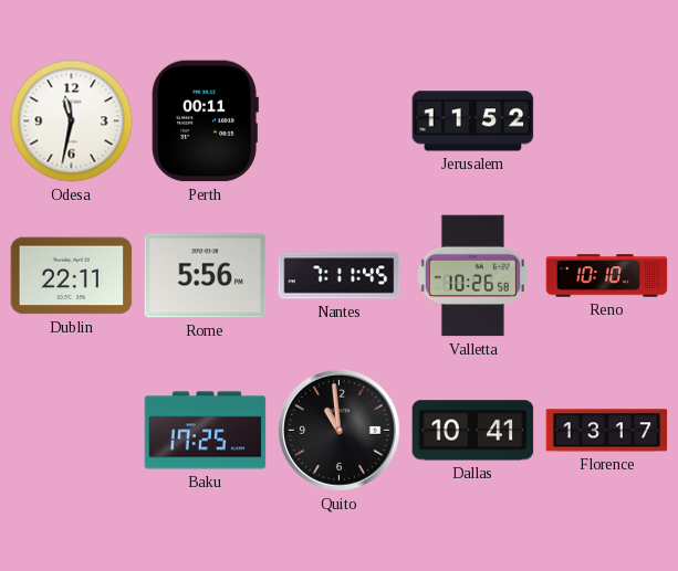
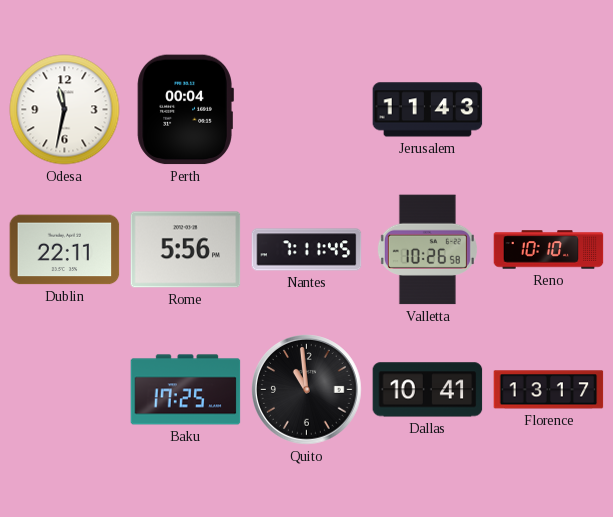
Perth: 00:11 -> 00:04 (185, 110)
Jerusalem: 11:52 -> 11:43 (428, 110)
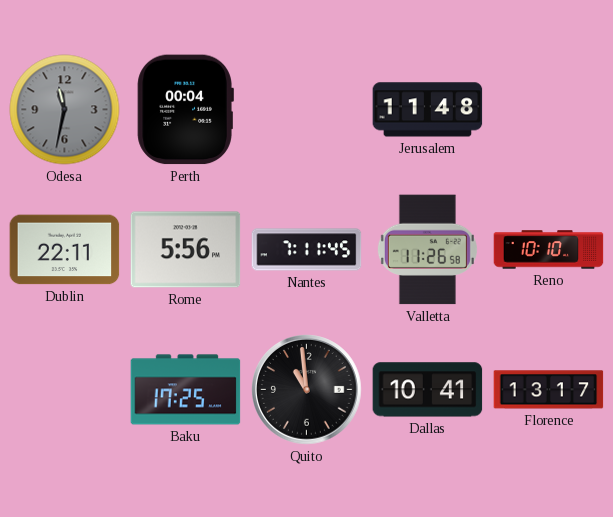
Odesa dial: white -> grey (65, 110)
Jerusalem: 11:43 -> 11:48 (428, 110)
Valletta: 10:26 -> 11:26 (427, 250)
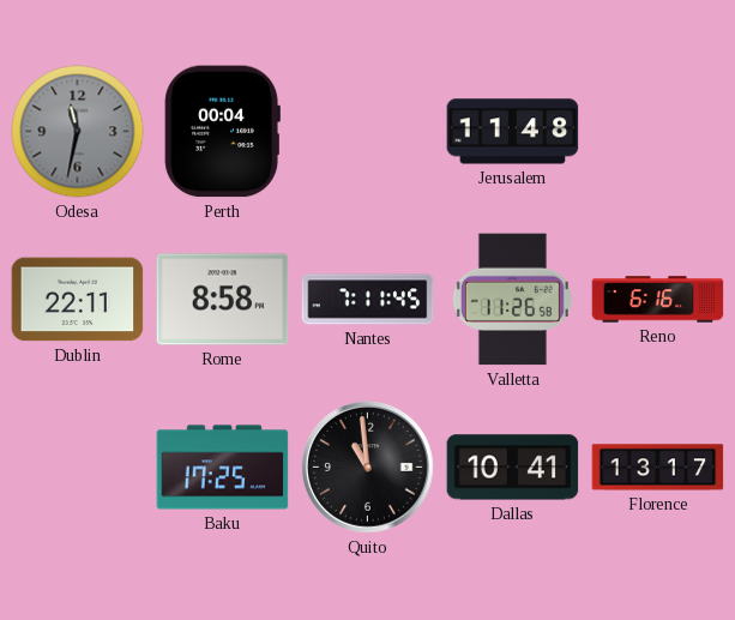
Rome: 5:56 -> 8:58 (223, 300)
Reno: 10:10 -> 6:16 (658, 300)
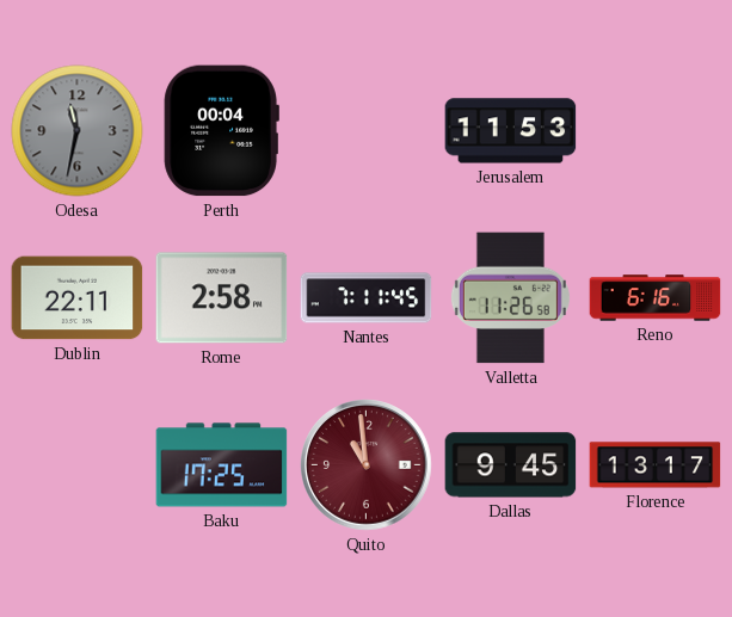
Jerusalem: 11:48 -> 11:53 (511, 131)
Rome: 8:58 -> 2:58 (222, 298)
Quito dial: black -> burgundy (367, 465)
Dallas: 10:41 -> 9:45 (511, 465)
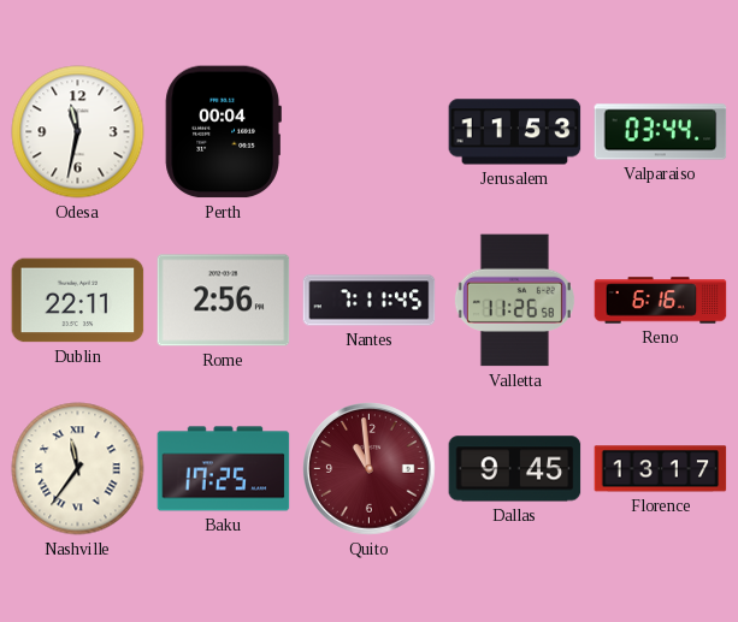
Odesa dial: grey -> white (78, 132)
Valparaiso: none -> 03:44 (661, 132)
Rome: 2:58 -> 2:56 (224, 301)
Nashville: none -> 11:36 (78, 469)
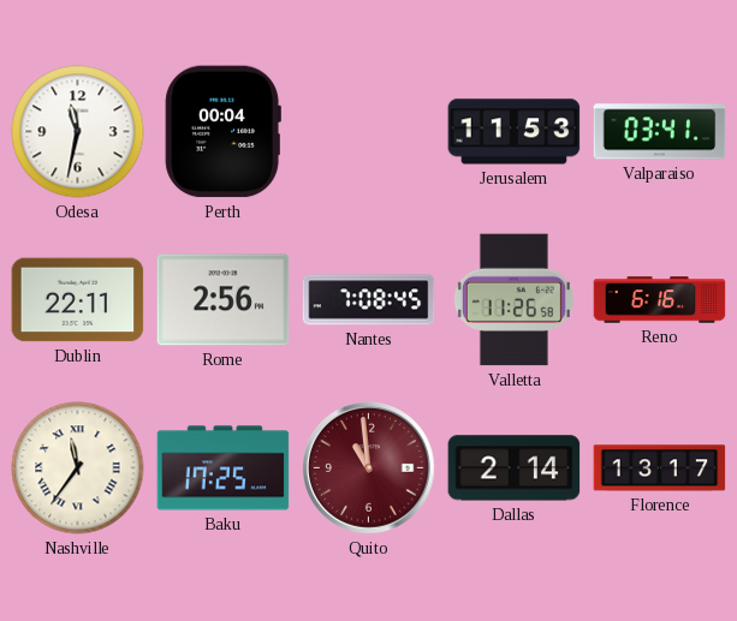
Valparaiso: 03:44 -> 03:41 (660, 132)
Nantes: 7:11 -> 7:08 (369, 300)
Dallas: 9:45 -> 2:14 (515, 468)
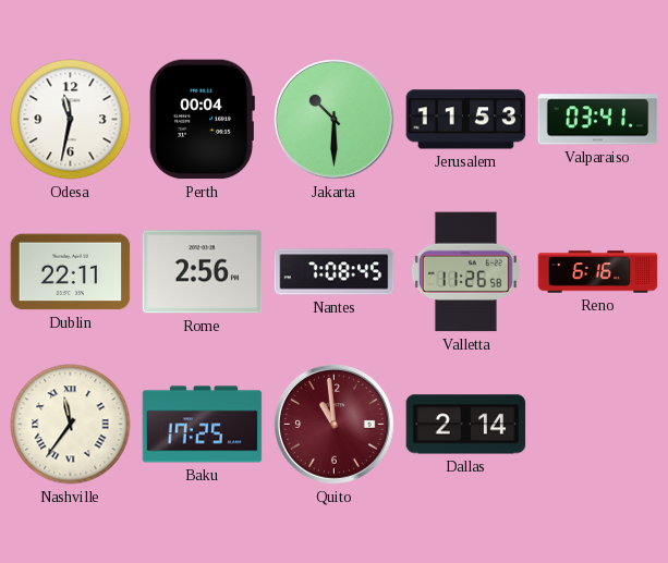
Jakarta: none -> 10:30 (335, 120)
Florence: 13:17 -> none (660, 468)
